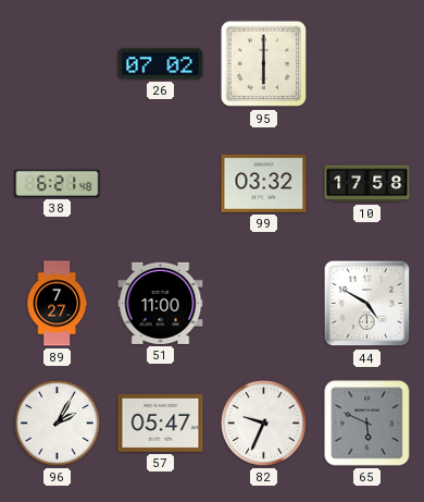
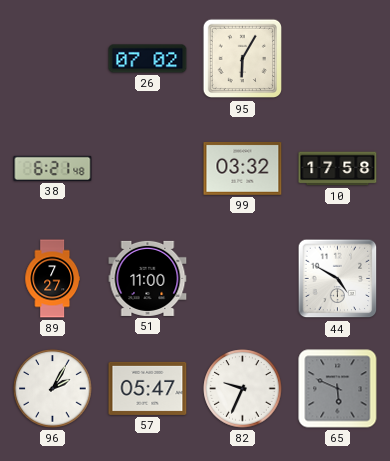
95: 6:00 -> 6:05 (243, 59)
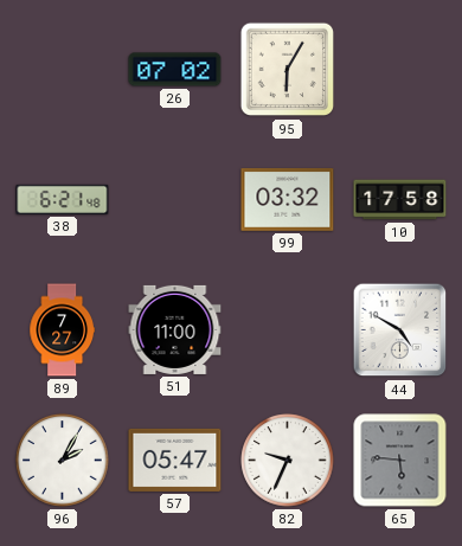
65: 5:49 -> 5:46 (400, 461)
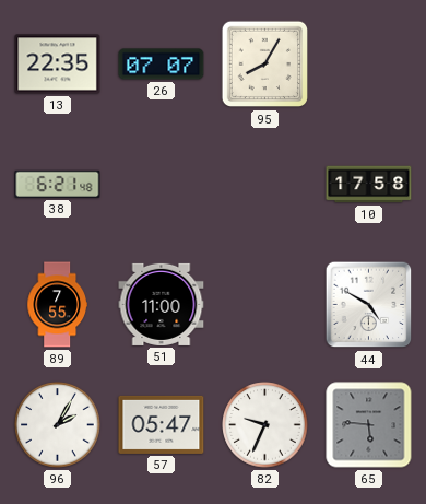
13: none -> 22:35 (58, 65)
26: 07:02 -> 07:07 (162, 65)
95: 6:05 -> 8:05 (265, 65)
99: 03:32 -> none (288, 200)
89: 7:27 -> 7:55 (57, 305)
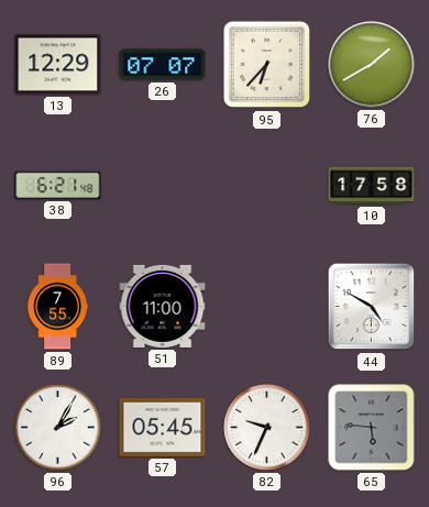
13: 22:35 -> 12:29 (58, 65)
95: 8:05 -> 6:37 (267, 65)
76: none -> 1:40 (372, 65)
57: 05:47 -> 05:45 (163, 427)
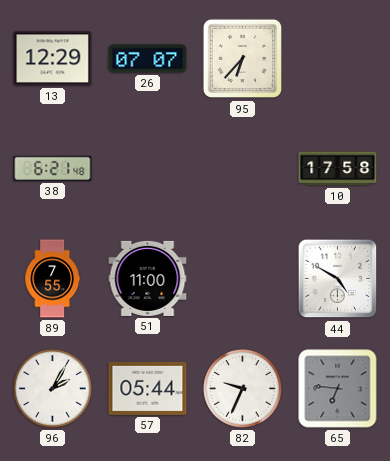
76: 1:40 -> none (372, 65)
57: 05:45 -> 05:44 (148, 388)
65: 5:46 -> 6:46 (338, 389)
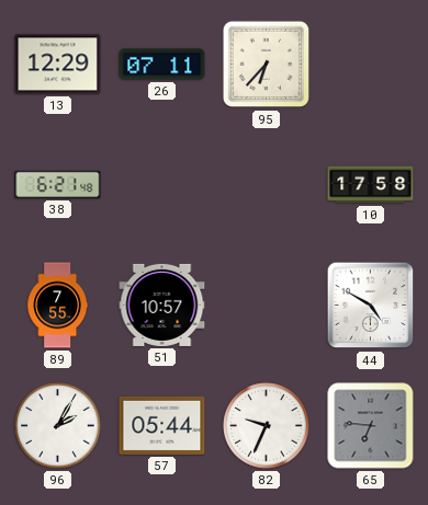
26: 07:07 -> 07:11 (162, 65)
51: 11:00 -> 10:57 (162, 305)
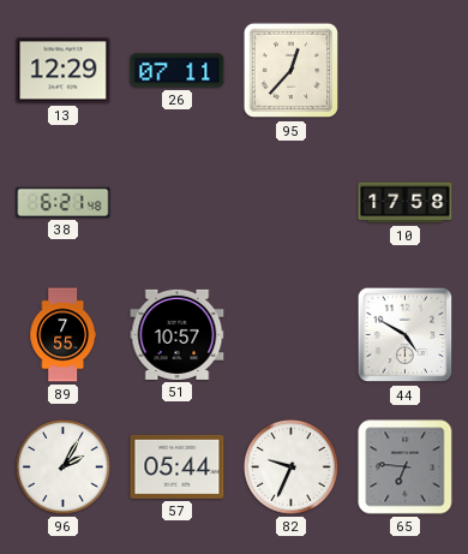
95: 6:37 -> 12:37 (292, 71)
